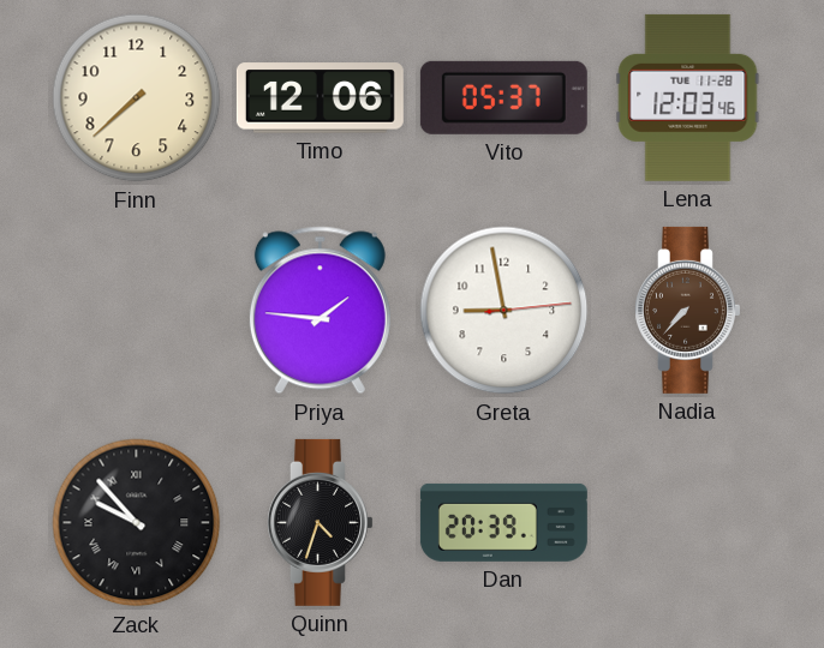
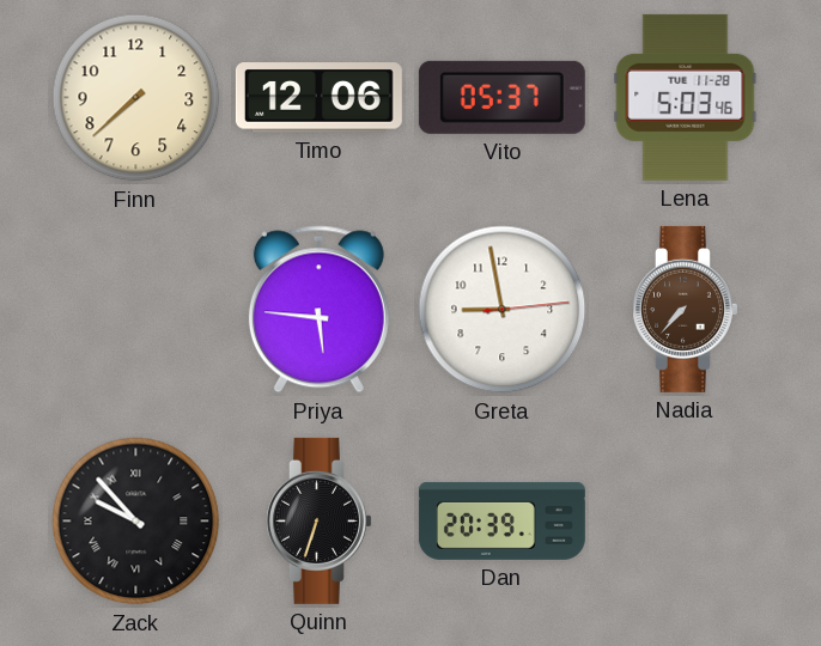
Lena: 12:03 -> 5:03 (686, 97)
Priya: 1:46 -> 5:46 (318, 310)
Quinn: 4:33 -> 6:33 (320, 520)
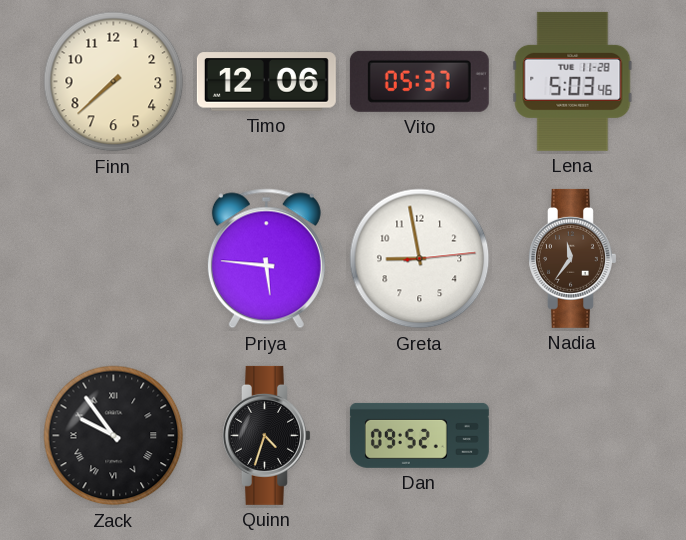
Nadia: 7:37 -> 11:36 (573, 258)
Zack: 9:53 -> 9:54 (114, 436)
Quinn: 6:33 -> 4:33 (267, 435)
Dan: 20:39 -> 09:52 (419, 435)
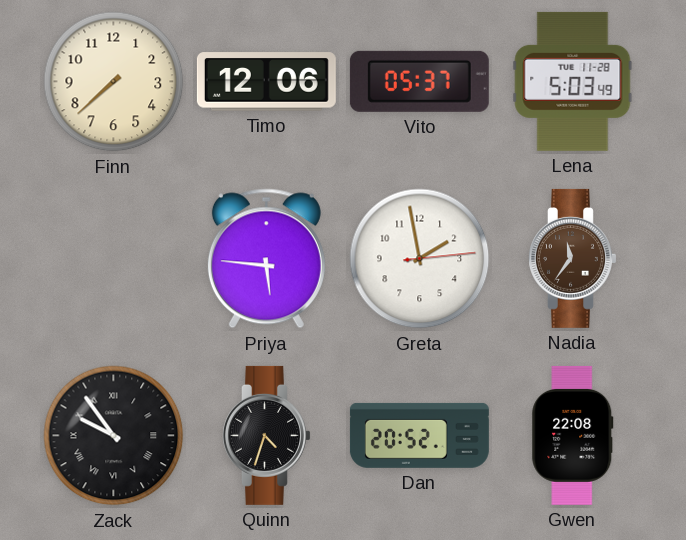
Lena: 5:03:46 -> 5:03:49 (573, 81)
Greta: 8:58 -> 1:58 (420, 259)
Dan: 09:52 -> 20:52 (419, 435)
Gwen: none -> 22:08 (573, 435)
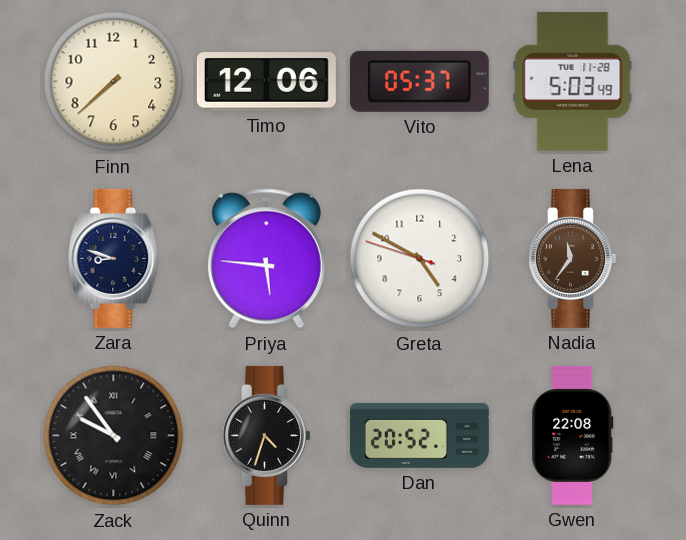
Zara: none -> 8:48 (114, 258)
Greta: 1:58 -> 4:49 (420, 259)
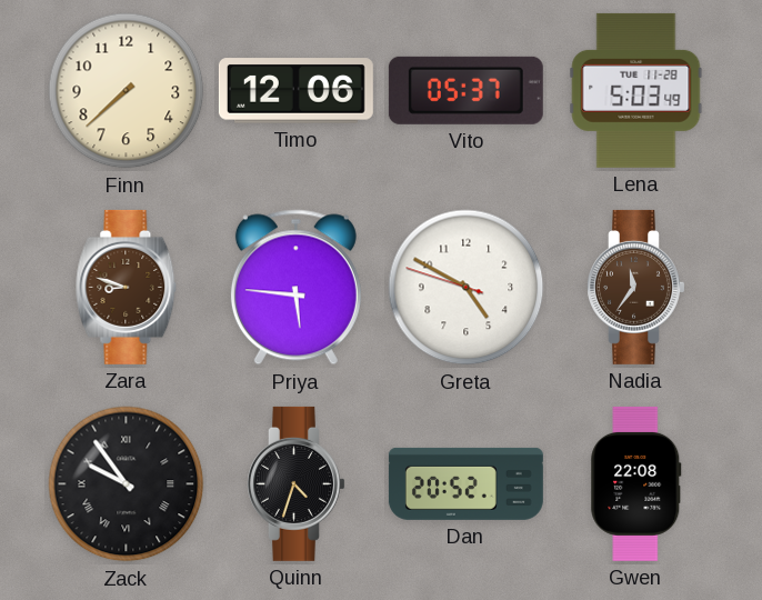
Zara dial: navy -> brown (127, 287)
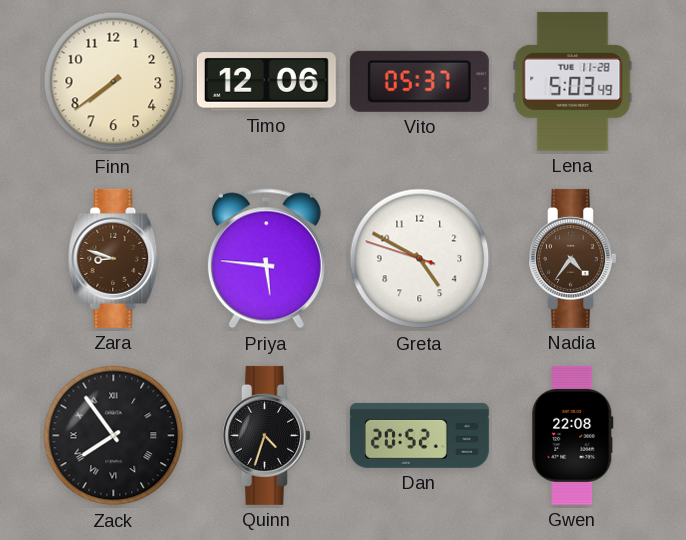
Finn: 7:38 -> 7:39 (114, 82)
Nadia: 11:36 -> 4:36 (573, 258)
Zack: 9:54 -> 7:54 (114, 436)
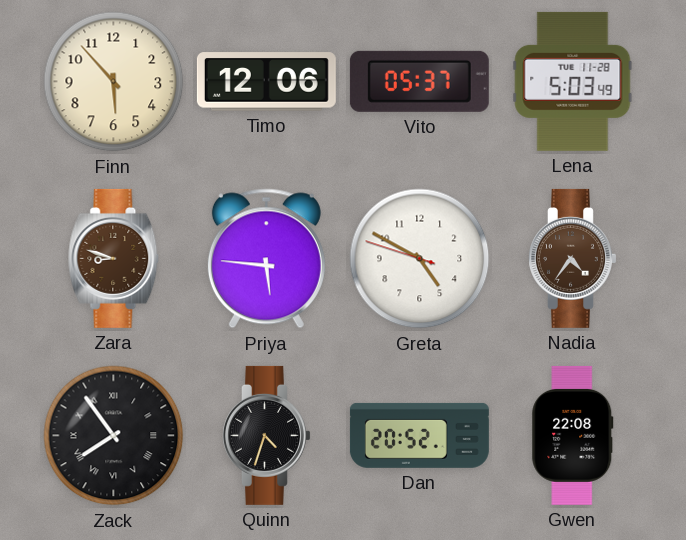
Finn: 7:39 -> 5:53 (114, 82)
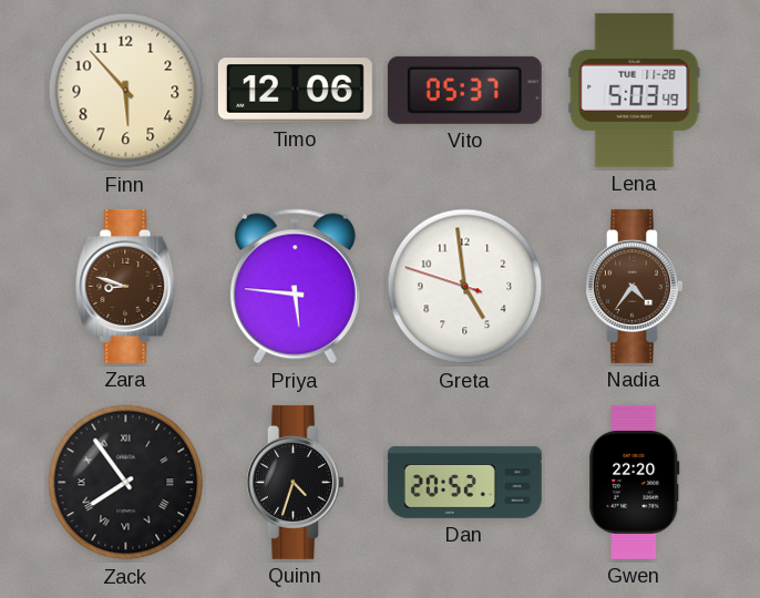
Greta: 4:49 -> 4:58 (465, 287)
Gwen: 22:08 -> 22:20 (635, 482)
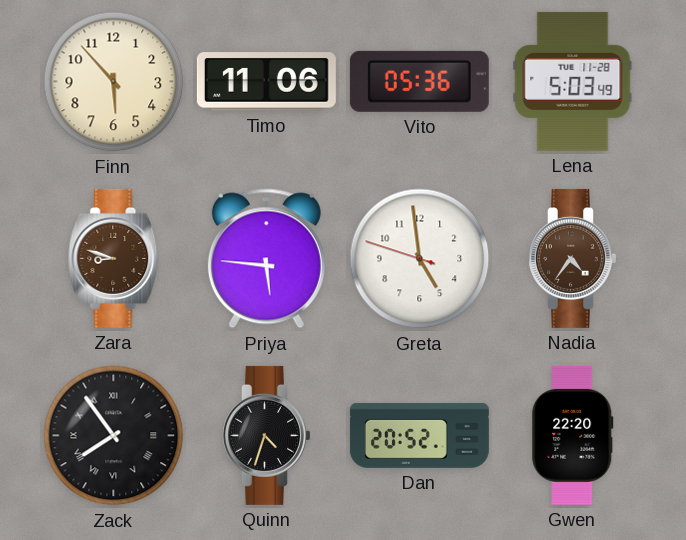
Timo: 12:06 -> 11:06 (266, 82)
Vito: 05:37 -> 05:36 (419, 81)
